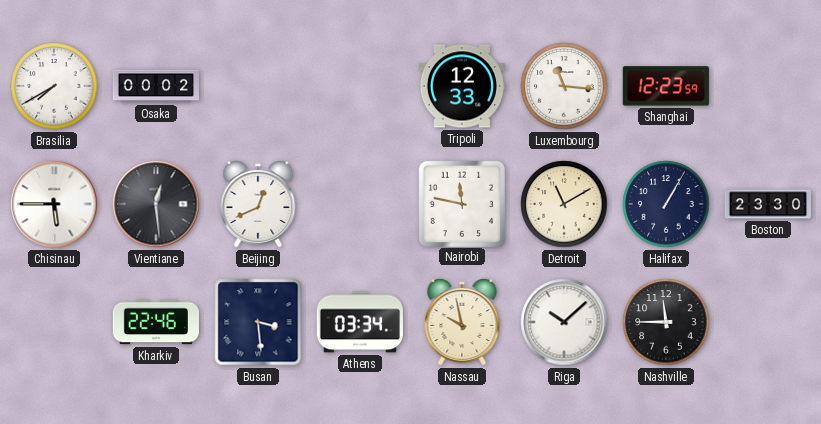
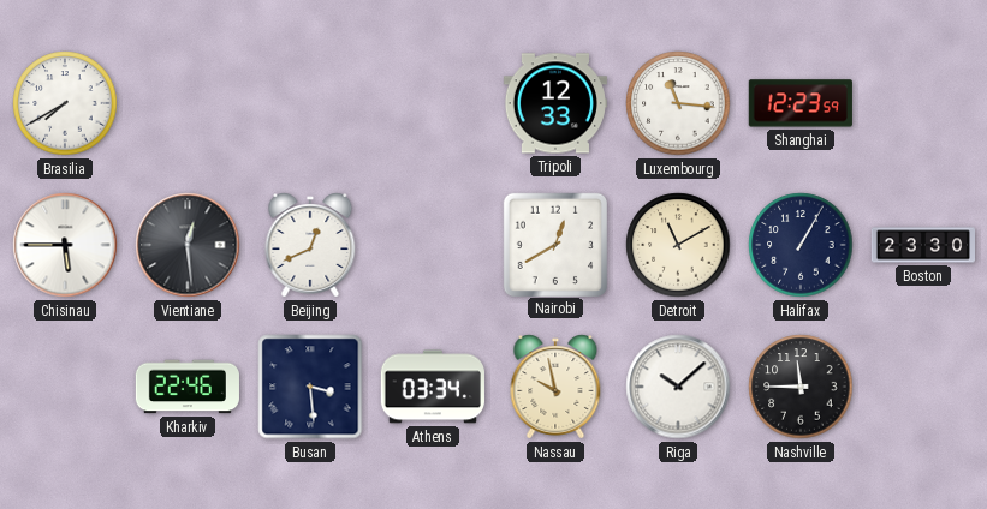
Osaka: 00:02 -> none (155, 86)
Nairobi: 11:47 -> 12:40 (554, 244)
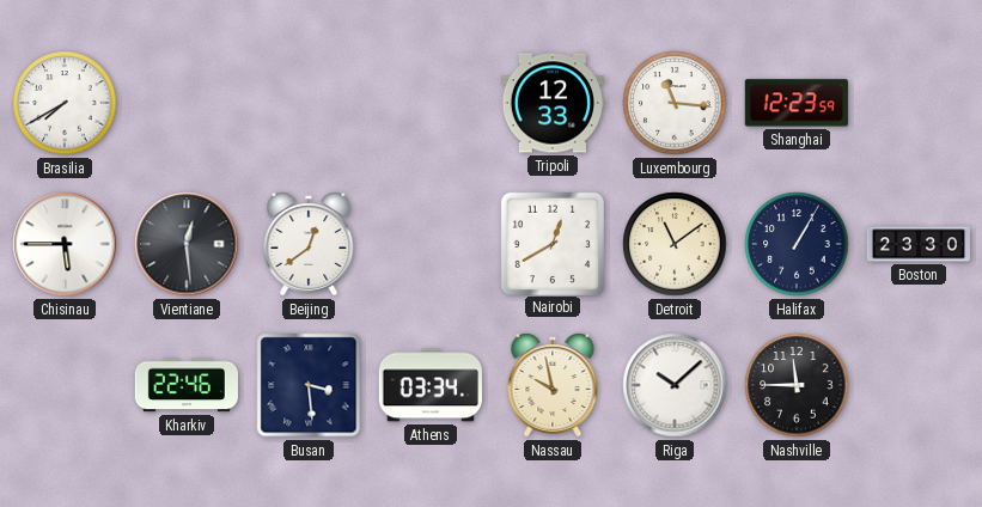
Beijing: 12:41 -> 12:39 (309, 244)
Detroit: 11:10 -> 11:09 (675, 244)
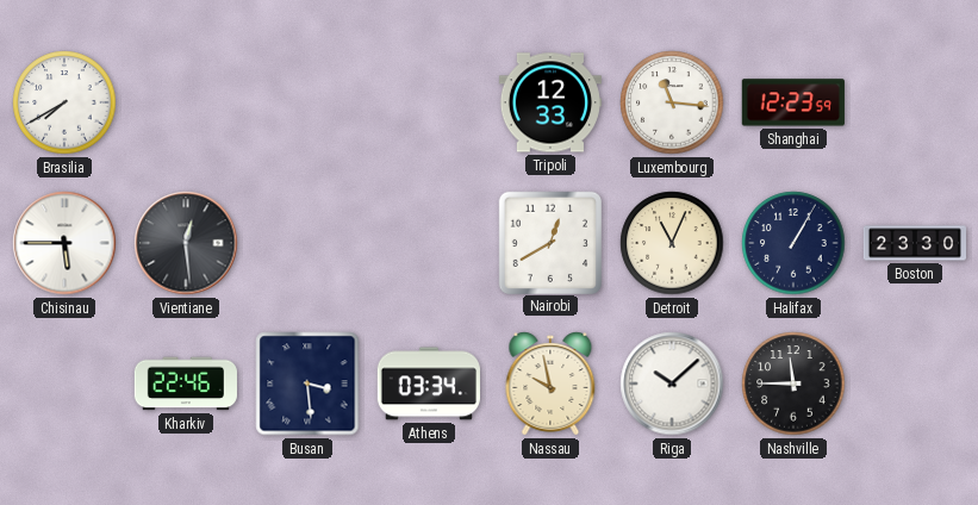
Beijing: 12:39 -> none (309, 244)
Detroit: 11:09 -> 11:04 (672, 243)
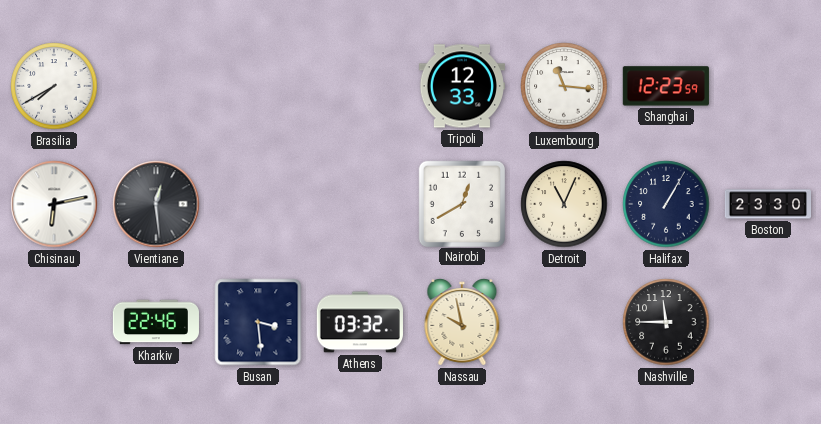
Chisinau: 5:45 -> 6:13 (54, 204)
Athens: 03:34 -> 03:32 (360, 322)
Riga: 10:08 -> none (672, 384)
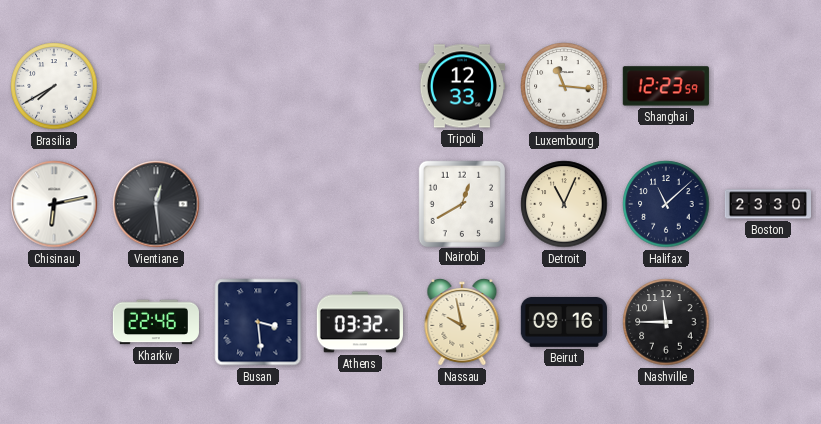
Halifax: 1:05 -> 11:08 (666, 204)
Beirut: none -> 09:16 (564, 322)
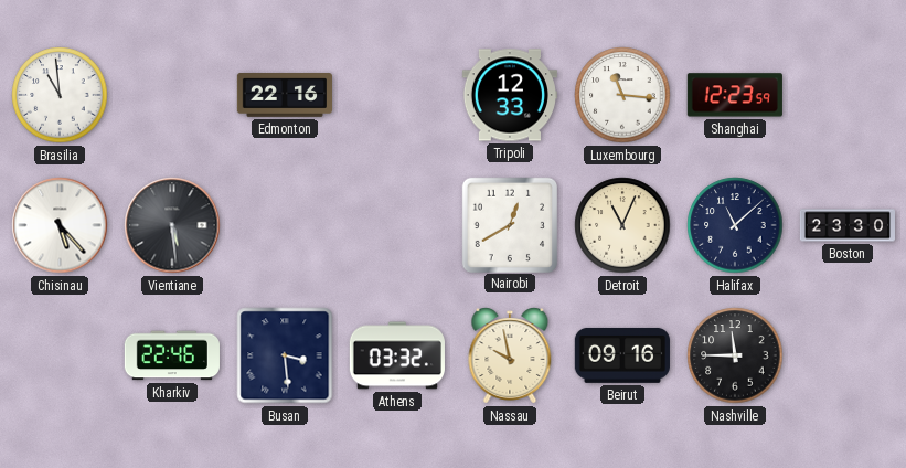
Brasilia: 7:40 -> 10:59 (60, 95)
Edmonton: none -> 22:16 (284, 95)
Chisinau: 6:13 -> 5:23 (60, 225)
Vientiane: 12:29 -> 5:29 (172, 225)
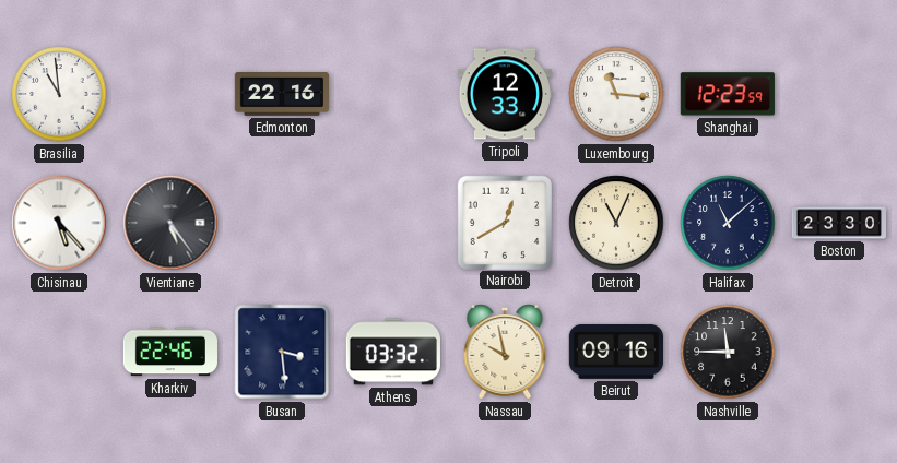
Vientiane: 5:29 -> 5:24 (170, 223)
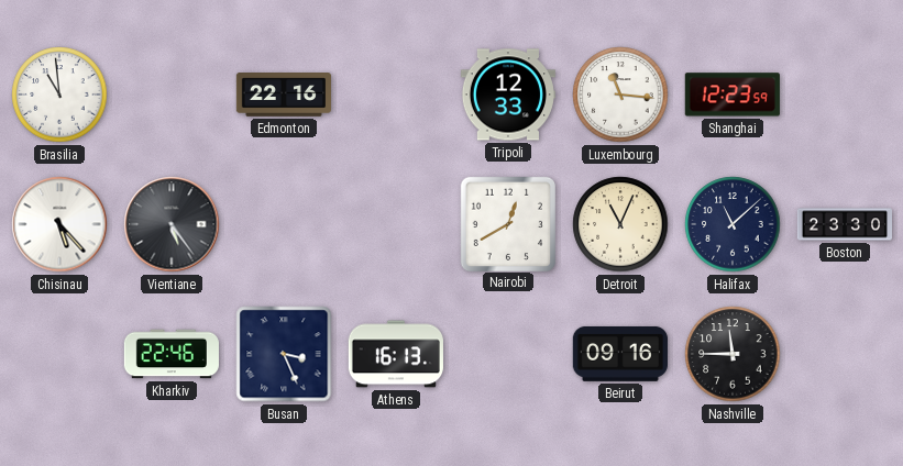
Busan: 3:29 -> 3:26 (284, 354)
Athens: 03:32 -> 16:13 (396, 354)
Nassau: 9:58 -> none (505, 352)
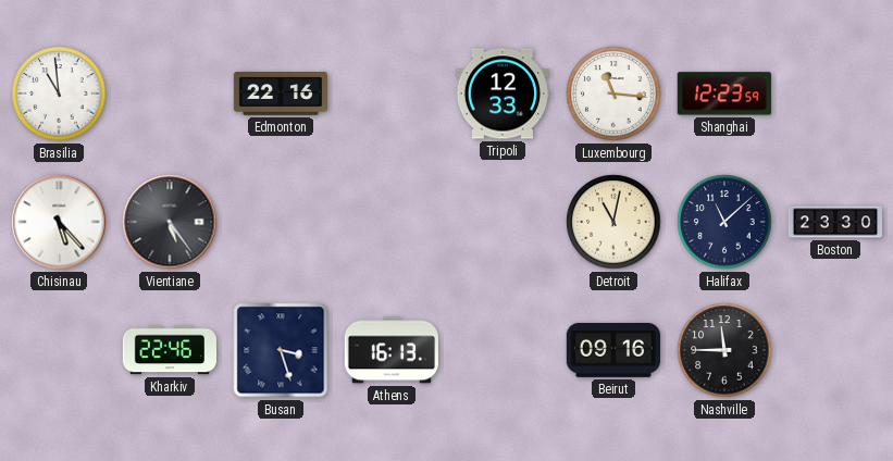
Nairobi: 12:40 -> none (507, 223)
Detroit: 11:04 -> 11:02 (613, 222)
Busan: 3:26 -> 3:27 (281, 350)
